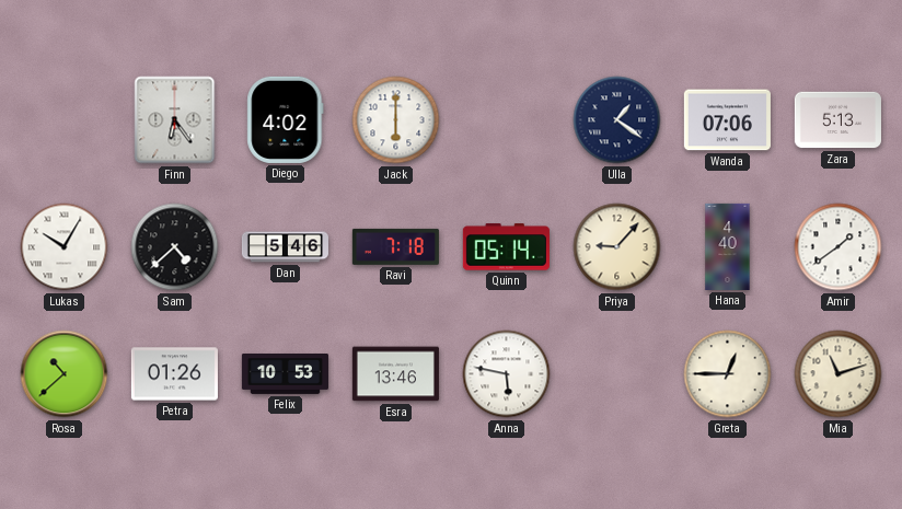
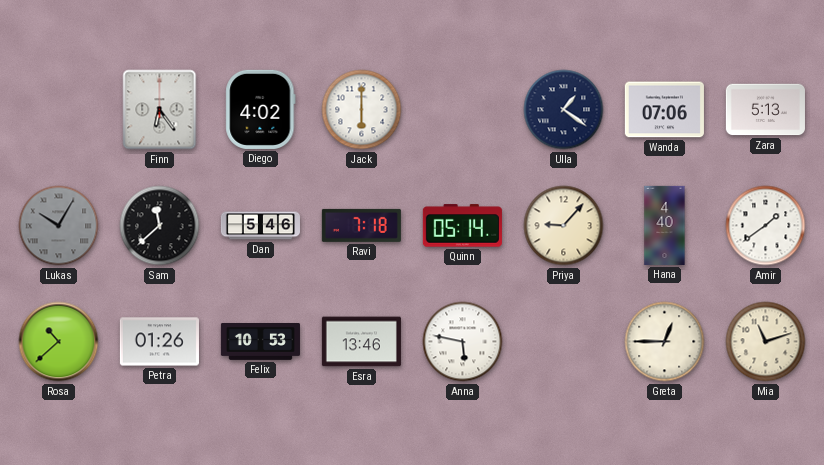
Lukas dial: white -> grey (59, 226)
Sam: 4:38 -> 11:38 (160, 226)
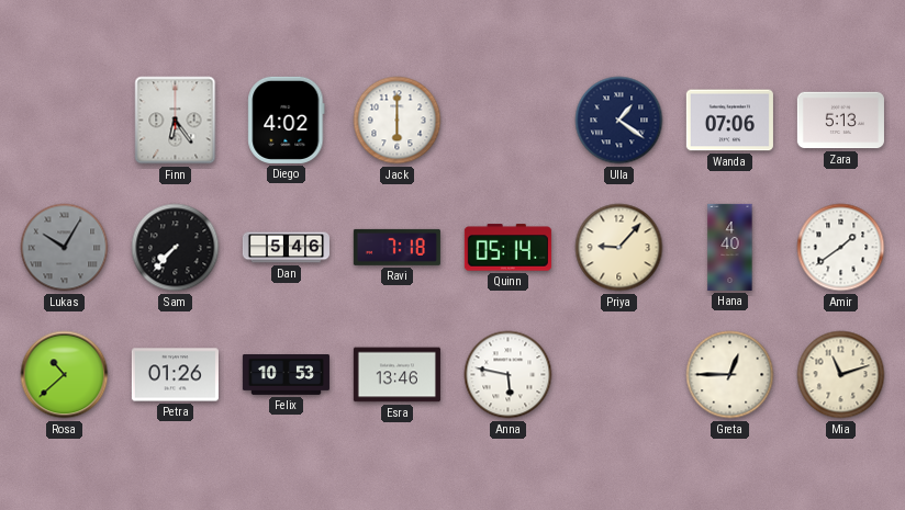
Sam: 11:38 -> 7:37 (176, 248)
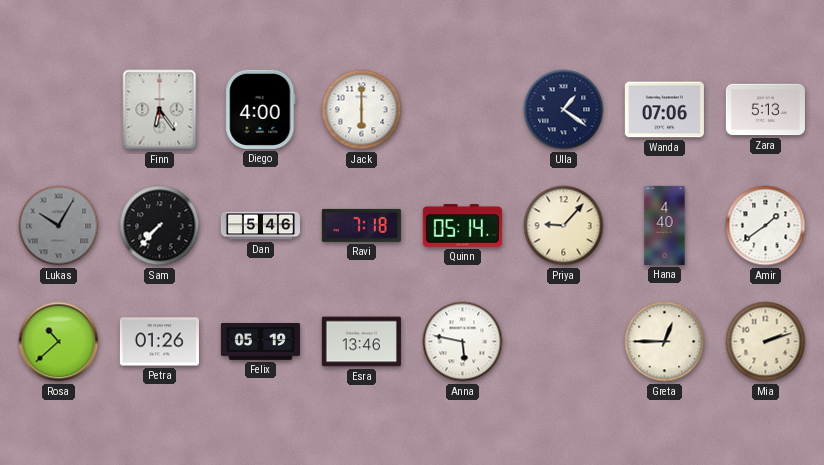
Diego: 4:02 -> 4:00 (261, 109)
Felix: 10:53 -> 05:19 (260, 342)
Mia: 11:12 -> 2:12 (766, 342)
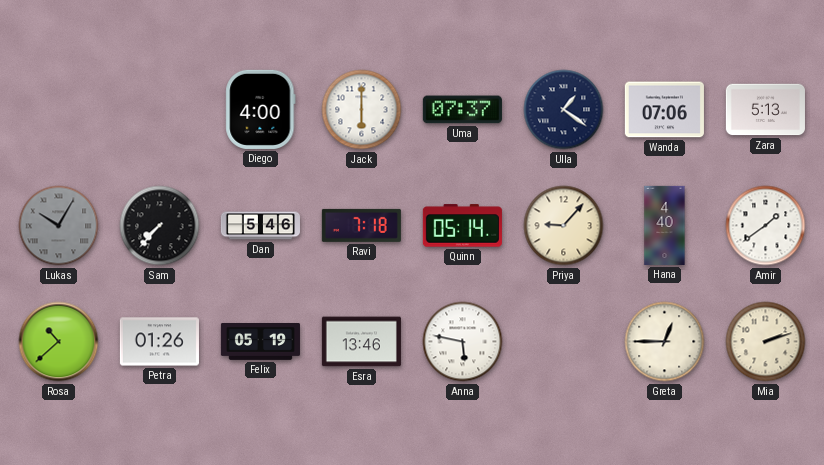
Finn: 6:24 -> none (160, 110)
Uma: none -> 07:37 (462, 110)
